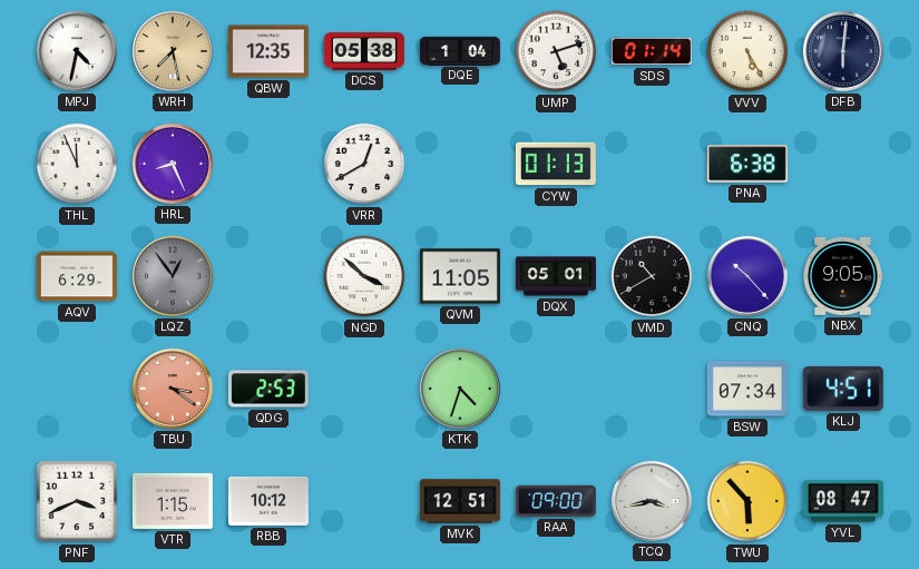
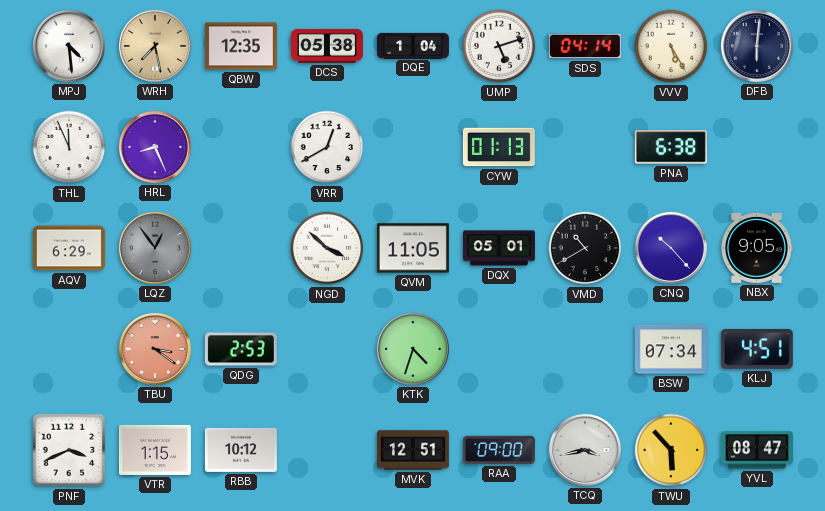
MPJ: 4:32 -> 4:29 (69, 46)
SDS: 01:14 -> 04:14 (585, 46)
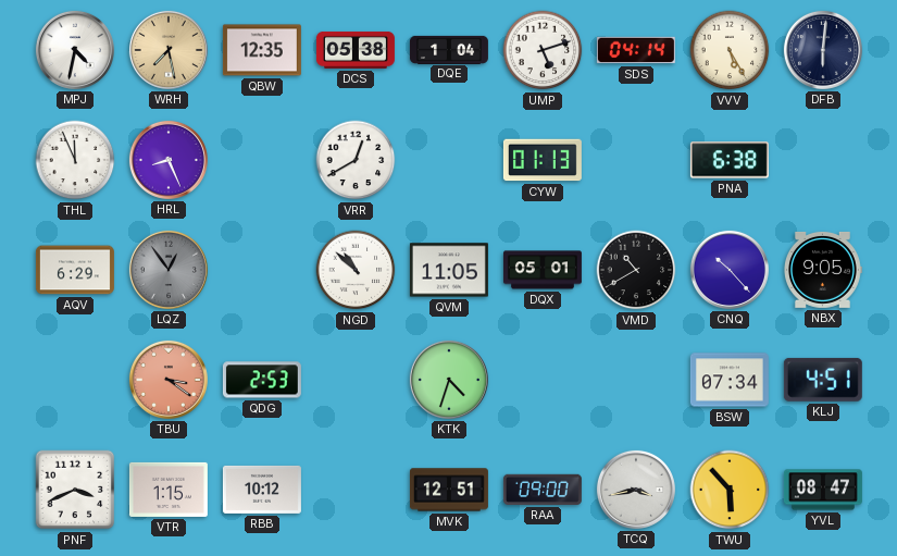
MPJ: 4:29 -> 4:32 (75, 50)
NGD: 3:52 -> 10:52 (356, 270)
